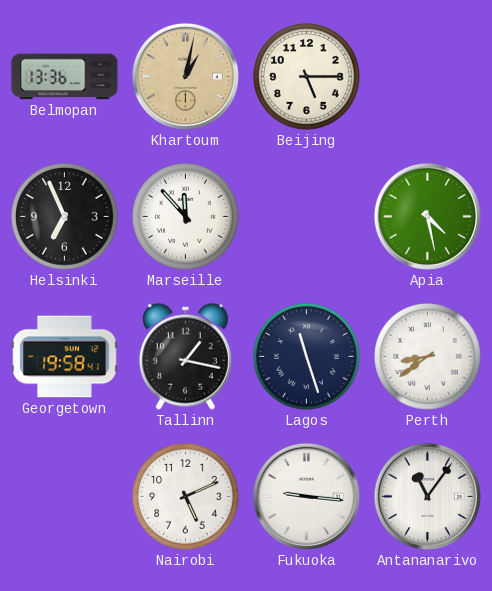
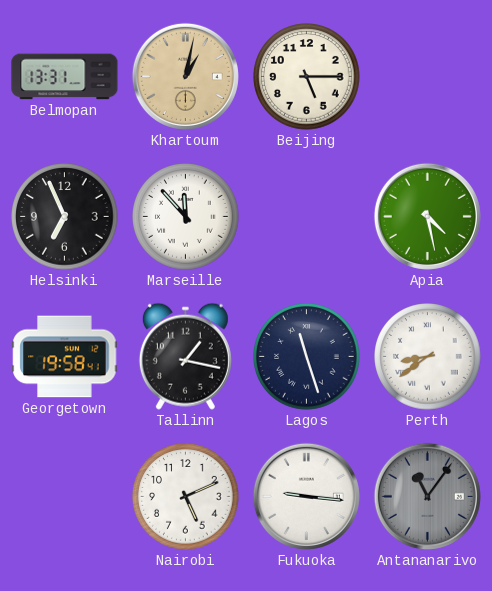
Belmopan: 13:36 -> 13:31 (65, 77)
Antananarivo dial: white -> grey (427, 496)
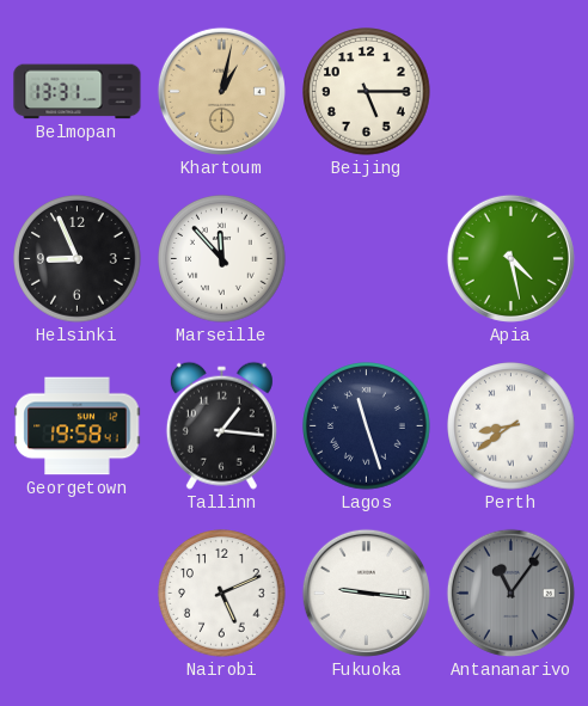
Helsinki: 6:56 -> 8:56 (78, 259)
Tallinn: 1:17 -> 1:16 (221, 425)
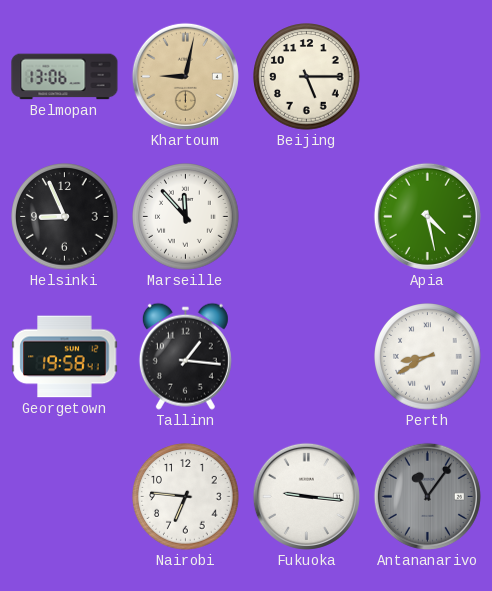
Belmopan: 13:31 -> 13:06 (65, 77)
Khartoum: 1:02 -> 9:02 (185, 76)
Lagos: 11:27 -> none (367, 426)
Perth: 8:39 -> 8:40 (428, 357)
Nairobi: 5:11 -> 6:46 (186, 497)
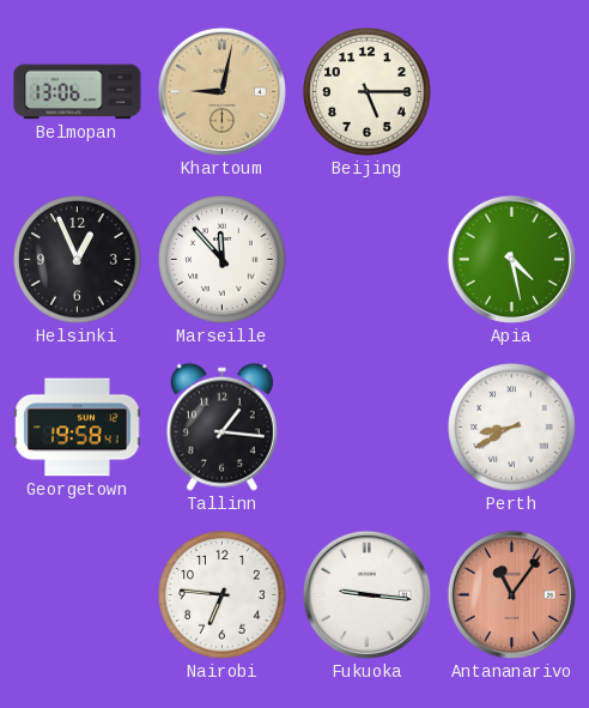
Helsinki: 8:56 -> 12:56 (78, 260)
Antananarivo dial: grey -> salmon (511, 594)
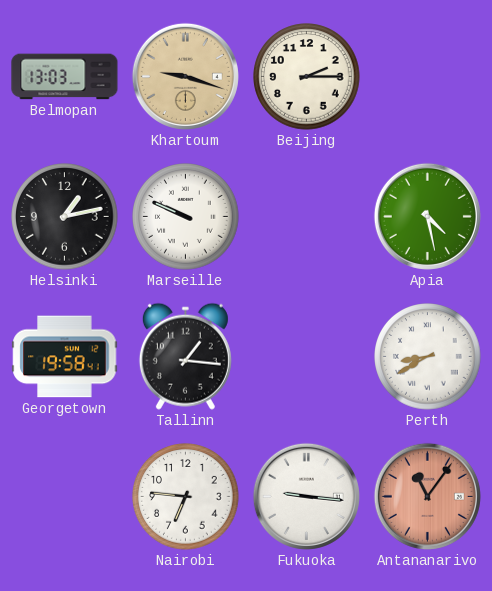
Belmopan: 13:06 -> 13:03 (65, 77)
Khartoum: 9:02 -> 9:18 (185, 76)
Beijing: 5:15 -> 2:15 (307, 77)
Helsinki: 12:56 -> 1:13 (65, 217)
Marseille: 11:53 -> 9:49 (186, 217)
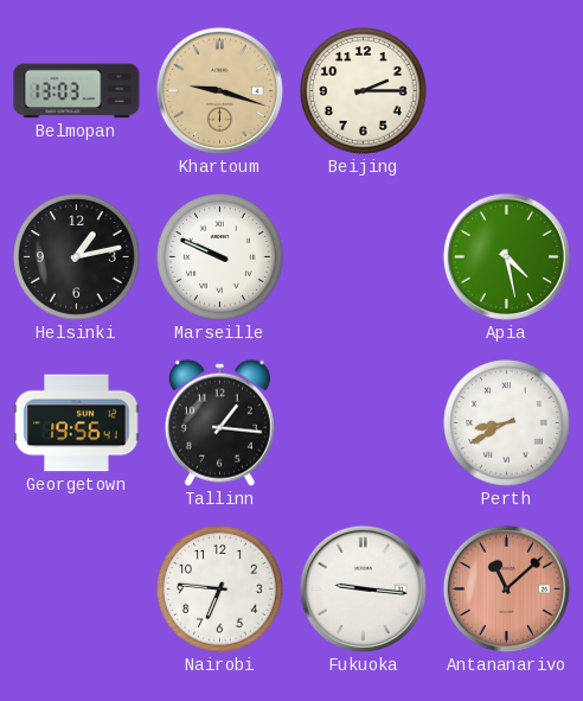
Georgetown: 19:58 -> 19:56 (77, 423)
Antananarivo: 11:06 -> 11:08 (506, 588)
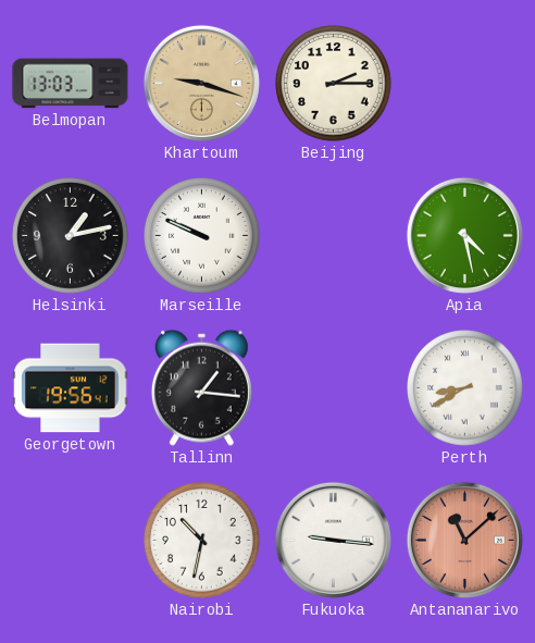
Nairobi: 6:46 -> 10:32 (202, 541)
